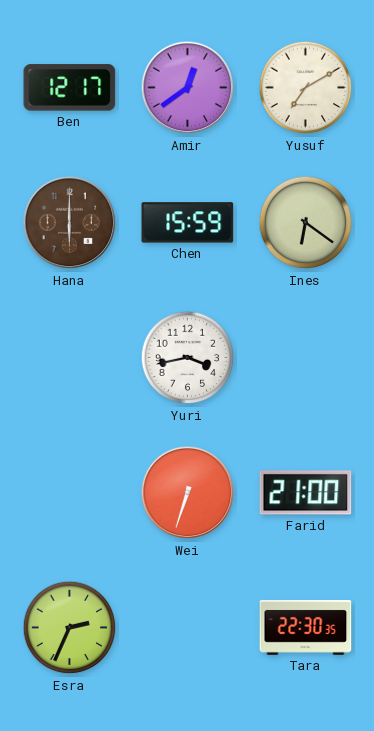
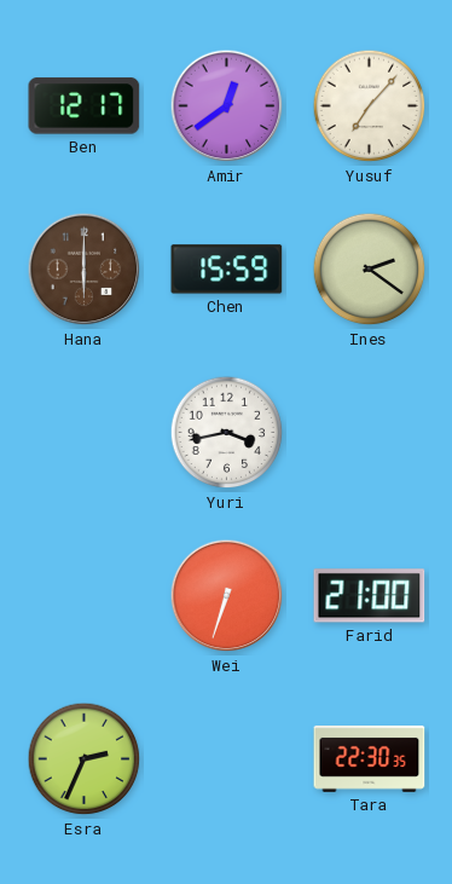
Yusuf: 7:10 -> 7:07 (370, 106)
Ines: 6:21 -> 2:21 (370, 270)
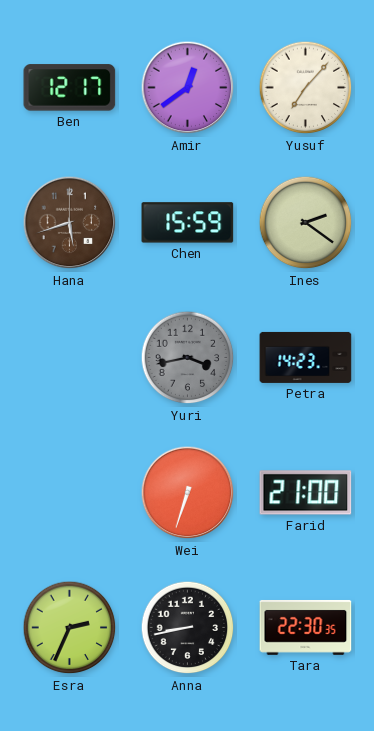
Hana: 6:00 -> 5:42 (70, 223)
Yuri dial: white -> grey (188, 358)
Petra: none -> 14:23 (306, 357)
Anna: none -> 8:43 (188, 628)
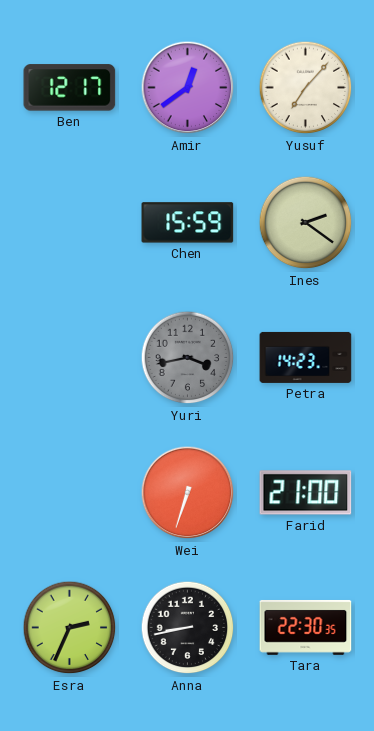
Hana: 5:42 -> none (70, 223)
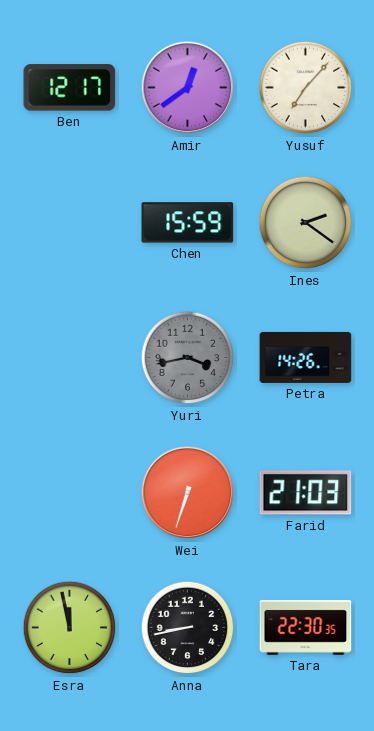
Petra: 14:23 -> 14:26 (306, 357)
Farid: 21:00 -> 21:03 (306, 493)
Esra: 2:34 -> 11:58 (70, 628)
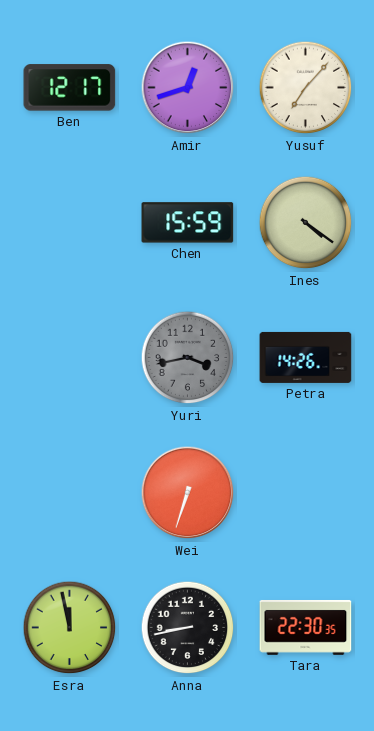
Amir: 12:39 -> 12:42 (188, 88)
Ines: 2:21 -> 4:21 (306, 223)
Farid: 21:03 -> none (306, 493)
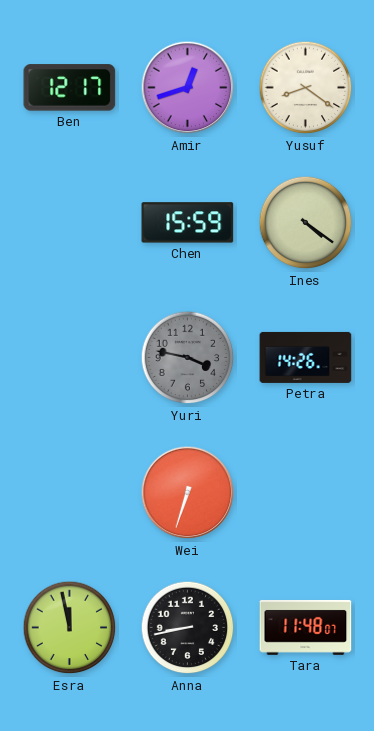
Yusuf: 7:07 -> 8:21 (306, 88)
Yuri: 3:43 -> 3:47 (188, 358)
Tara: 22:30 -> 11:48 (306, 627)
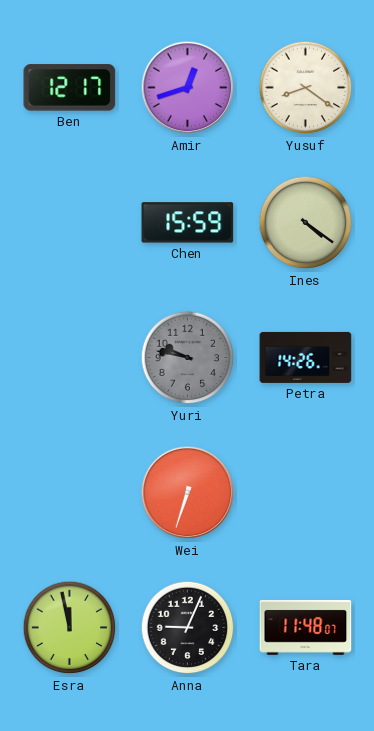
Yuri: 3:47 -> 9:47 (188, 358)
Anna: 8:43 -> 9:04 (188, 628)
